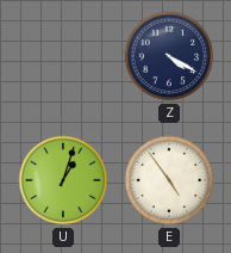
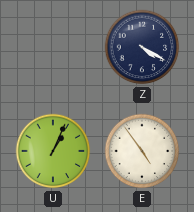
U: 1:03 -> 1:04 (53, 151)
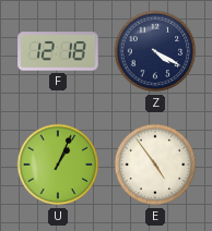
F: none -> 12:18 (58, 51)
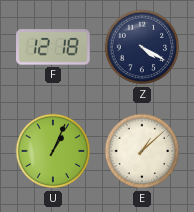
E: 4:54 -> 1:08 (142, 151)
